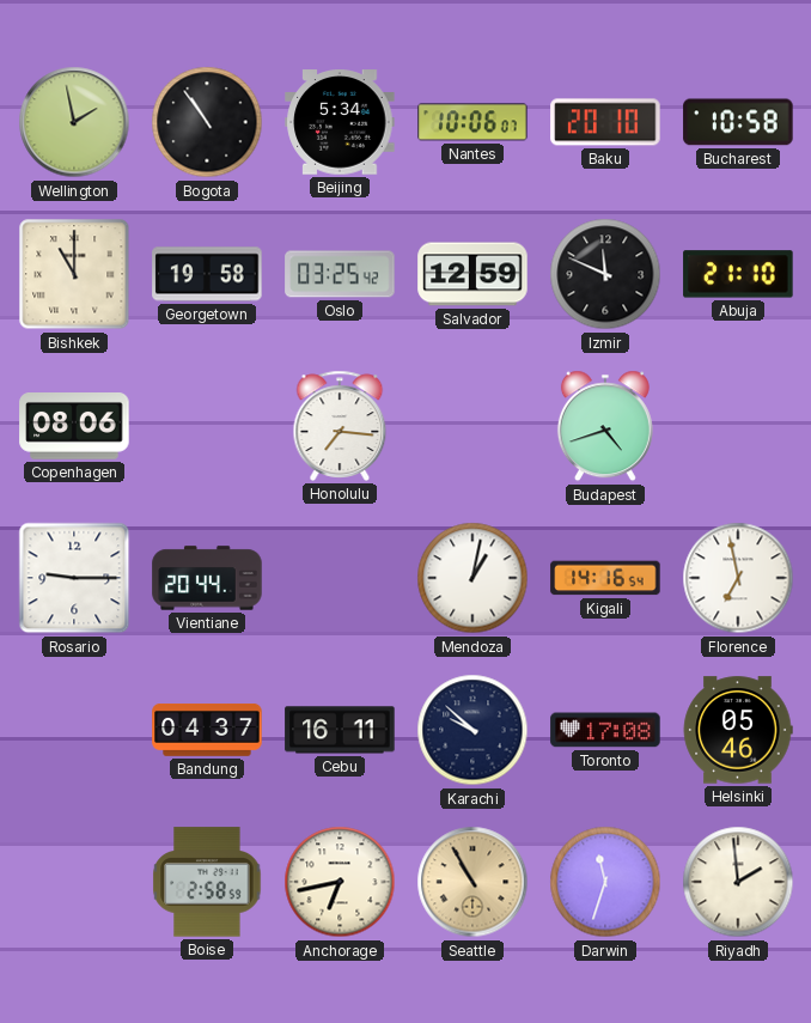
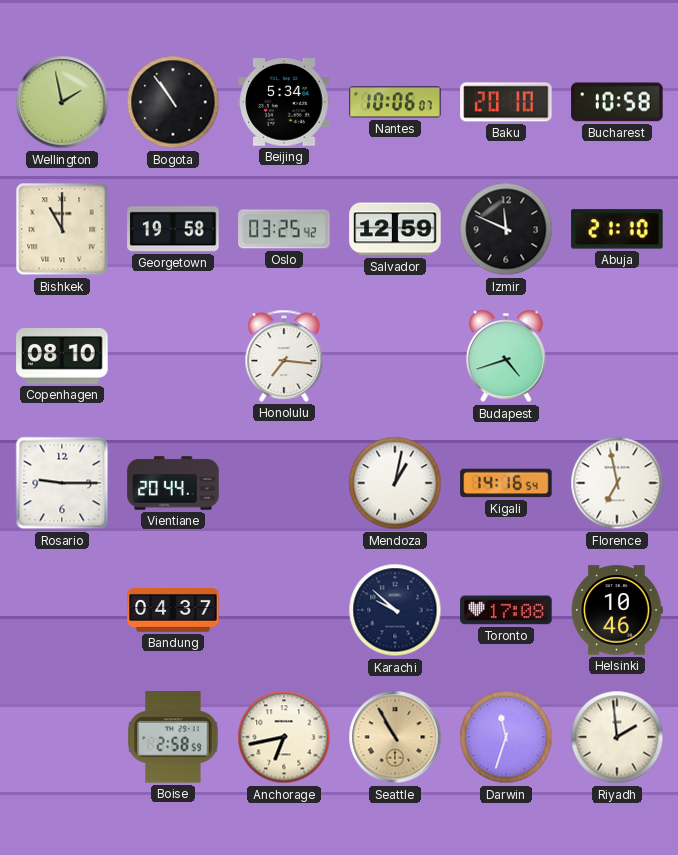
Copenhagen: 08:06 -> 08:10 (62, 357)
Cebu: 16:11 -> none (340, 730)
Helsinki: 05:46 -> 10:46 (617, 610)
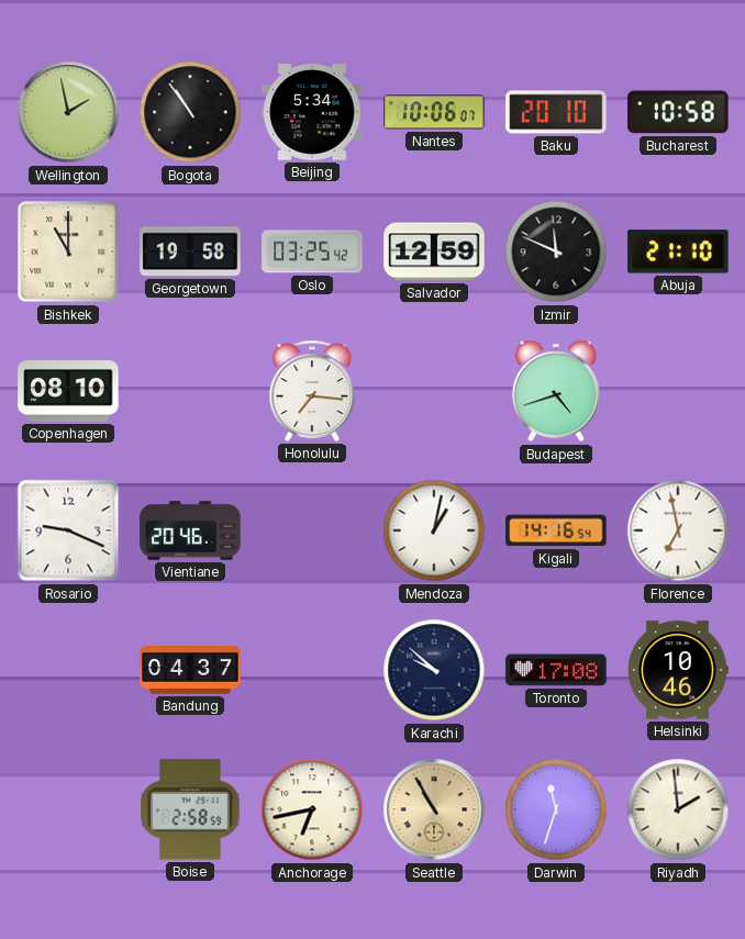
Rosario: 9:15 -> 9:19 (68, 530)
Vientiane: 20:44 -> 20:46 (190, 530)
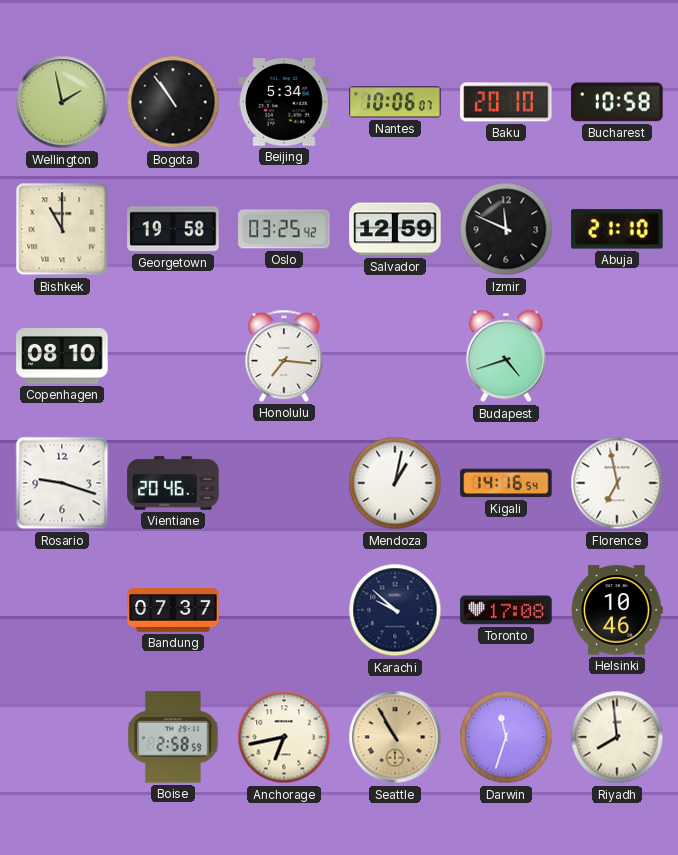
Rosario: 9:19 -> 9:18 (62, 483)
Bandung: 04:37 -> 07:37 (173, 611)
Riyadh: 1:59 -> 7:59 (617, 737)
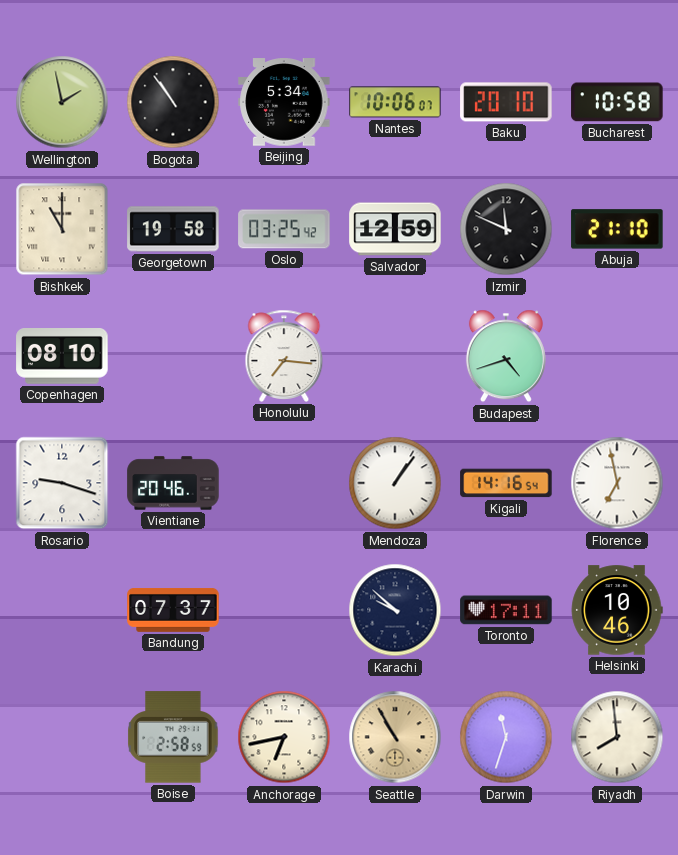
Mendoza: 1:02 -> 1:06 (395, 483)
Toronto: 17:08 -> 17:11 (506, 610)
